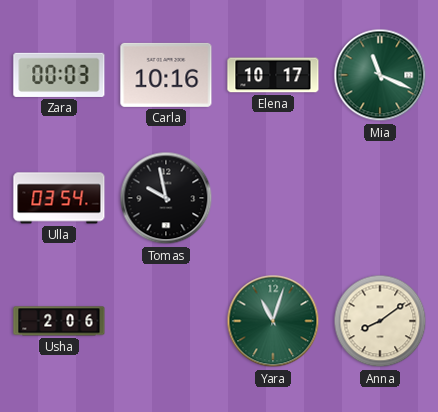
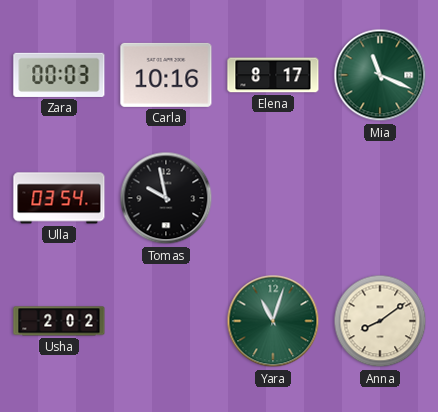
Elena: 10:17 -> 8:17 (273, 75)
Usha: 2:06 -> 2:02 (59, 321)
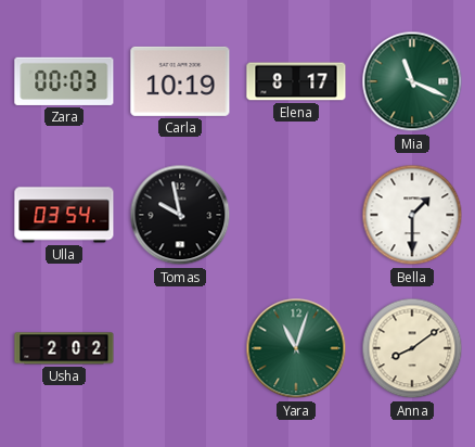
Carla: 10:16 -> 10:19 (180, 81)
Bella: none -> 1:30 (412, 215)
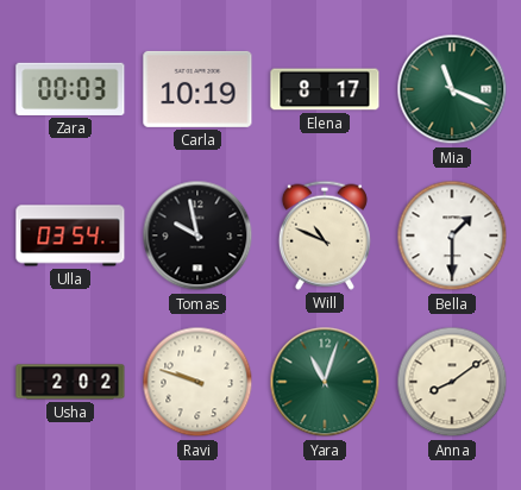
Will: none -> 10:49 (325, 235)
Ravi: none -> 9:48 (197, 382)
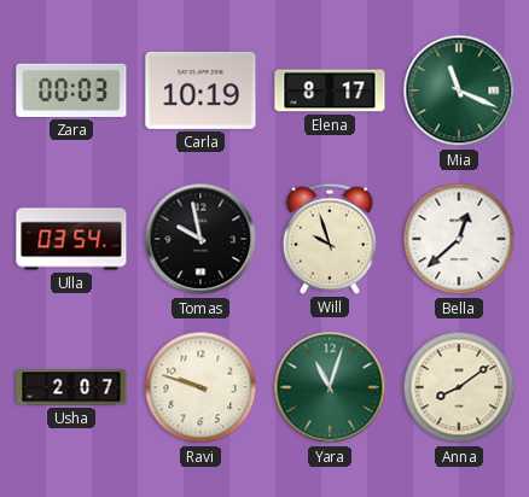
Will: 10:49 -> 9:57 (330, 239)
Bella: 1:30 -> 12:38 (459, 239)
Usha: 2:02 -> 2:07 (71, 387)
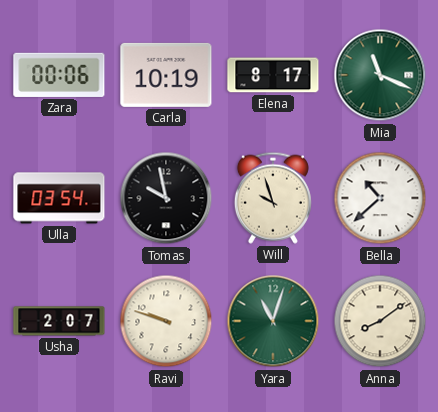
Zara: 00:03 -> 00:06 (59, 75)
Bella: 12:38 -> 10:38 (380, 198)
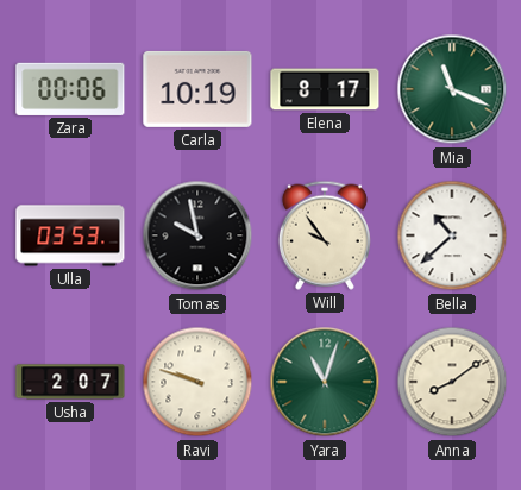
Ulla: 03:54 -> 03:53 (70, 235)
Will: 9:57 -> 9:54 (325, 235)
